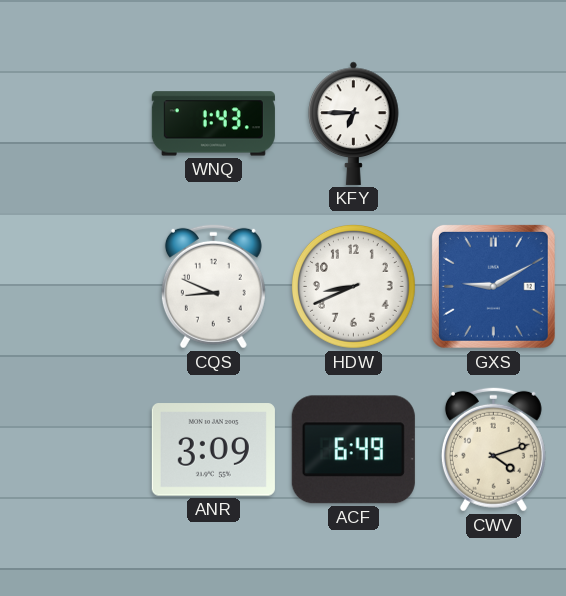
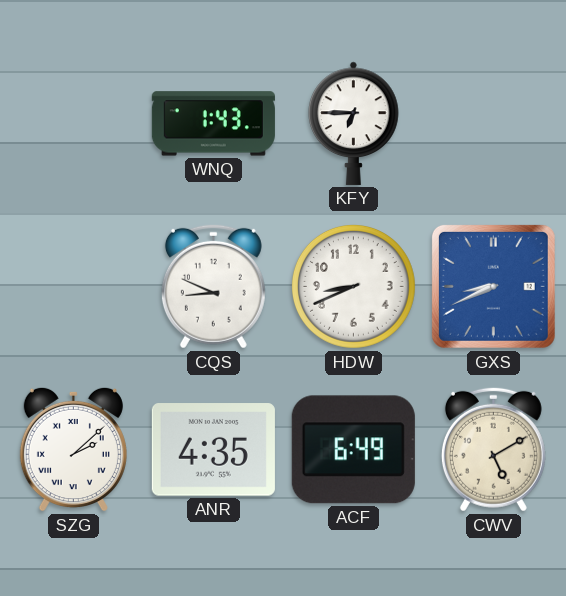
GXS: 9:10 -> 8:41 (493, 286)
SZG: none -> 2:08 (73, 449)
ANR: 3:09 -> 4:35 (213, 450)
CWV: 4:12 -> 5:10 (493, 449)
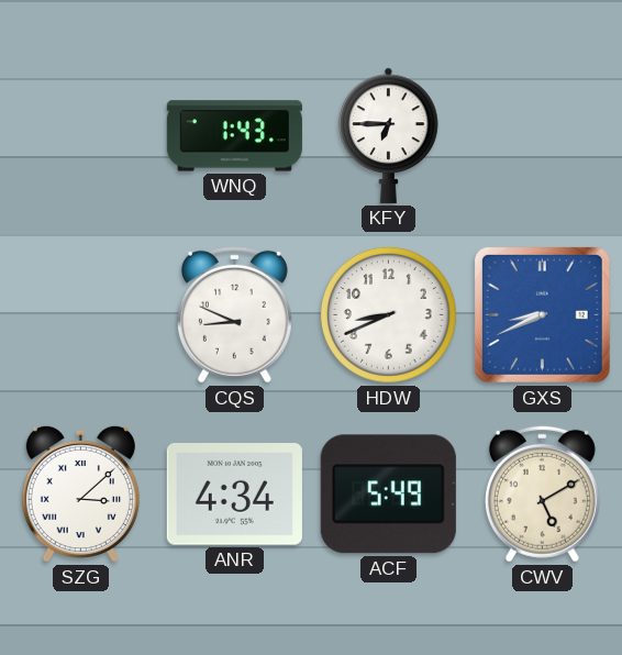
SZG: 2:08 -> 3:08 (80, 493)
ANR: 4:35 -> 4:34 (234, 495)
ACF: 6:49 -> 5:49 (388, 495)
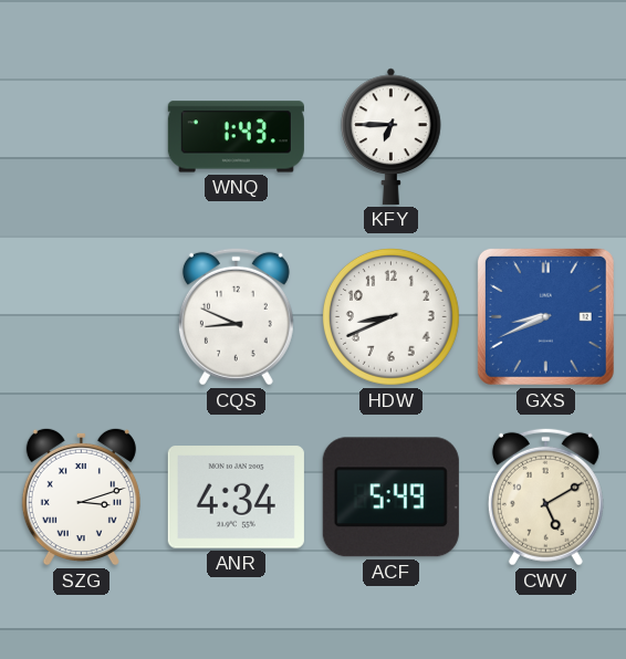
SZG: 3:08 -> 3:12 (81, 496)
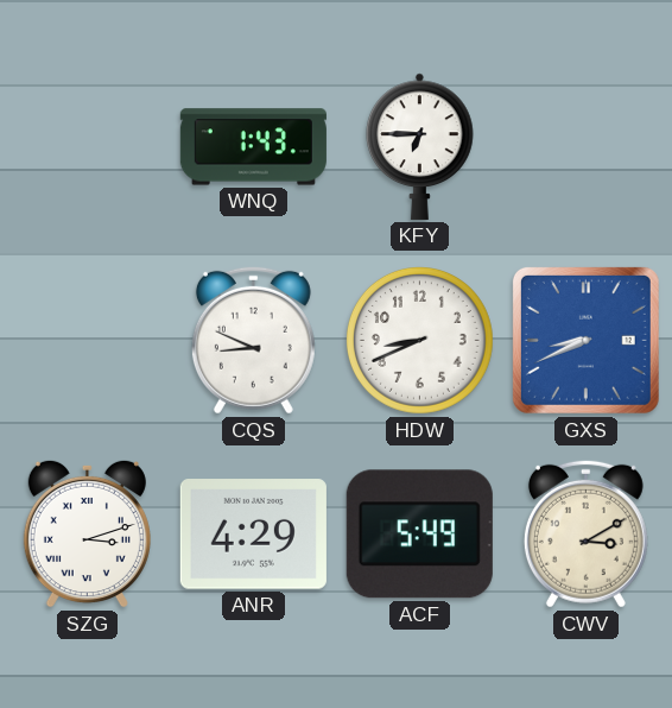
ANR: 4:34 -> 4:29 (253, 535)
CWV: 5:10 -> 3:10 (585, 533)
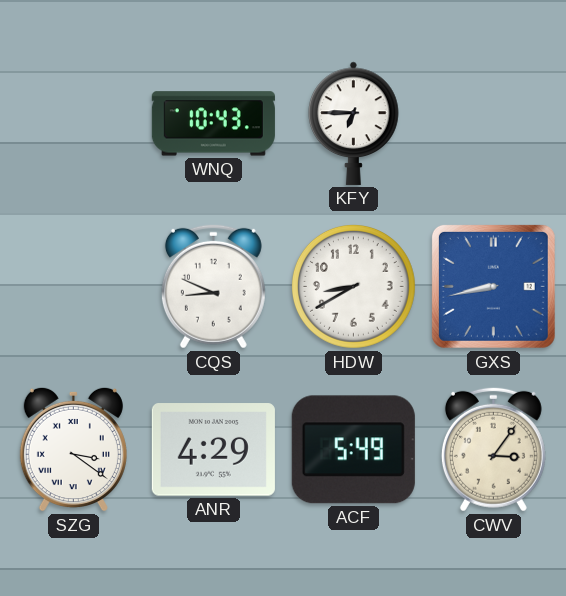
WNQ: 1:43 -> 10:43 (213, 124)
HDW: 8:41 -> 8:40 (353, 286)
GXS: 8:41 -> 8:43 (493, 286)
SZG: 3:12 -> 3:21 (73, 449)
CWV: 3:10 -> 3:06 (493, 449)
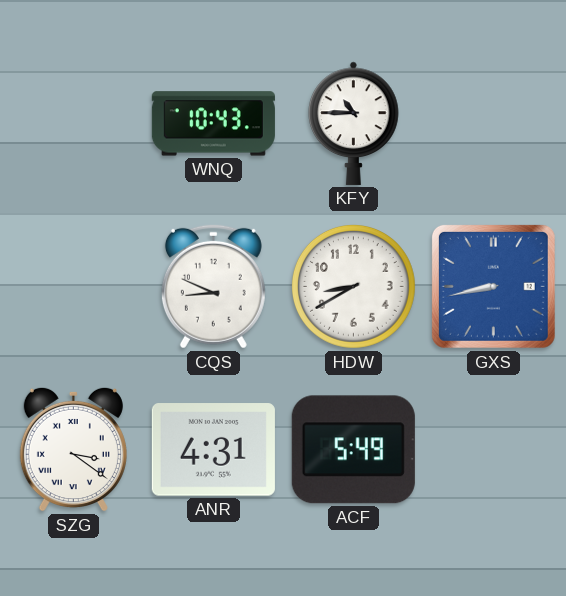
KFY: 6:45 -> 10:45 (354, 123)
ANR: 4:29 -> 4:31 (213, 450)
CWV: 3:06 -> none (493, 449)
